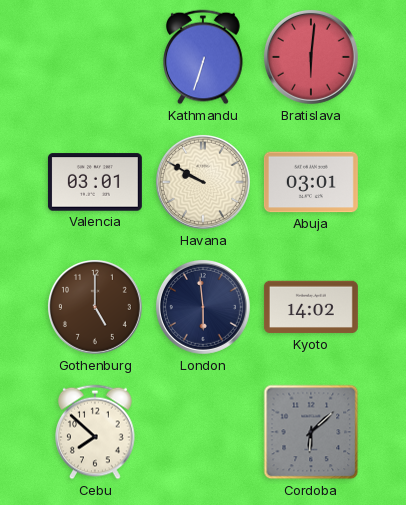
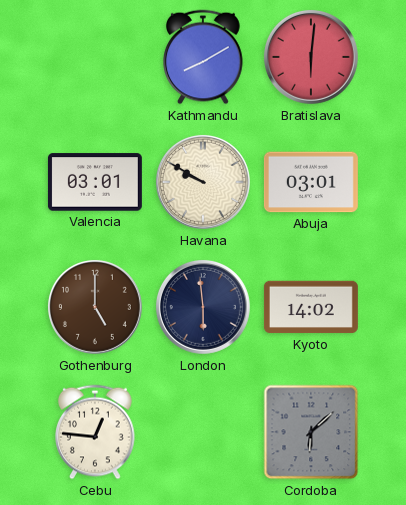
Kathmandu: 6:33 -> 8:10 (204, 57)
Cebu: 7:52 -> 12:46 (96, 432)
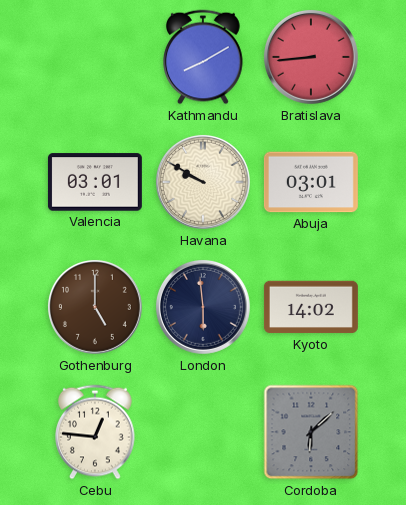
Bratislava: 6:01 -> 8:44 (311, 57)
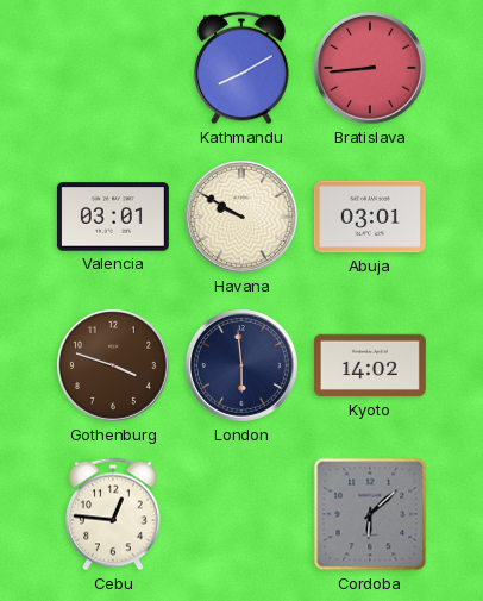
Gothenburg: 5:00 -> 3:48 (113, 365)
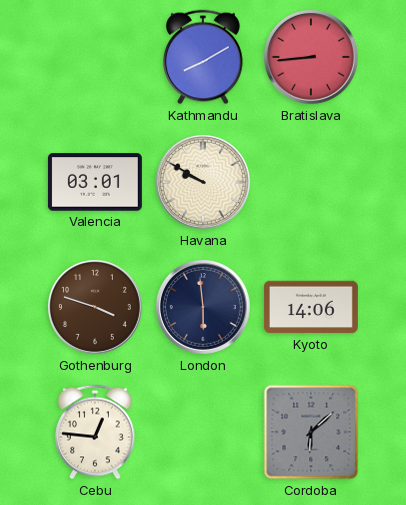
Abuja: 03:01 -> none (370, 217)
Kyoto: 14:02 -> 14:06 (311, 307)
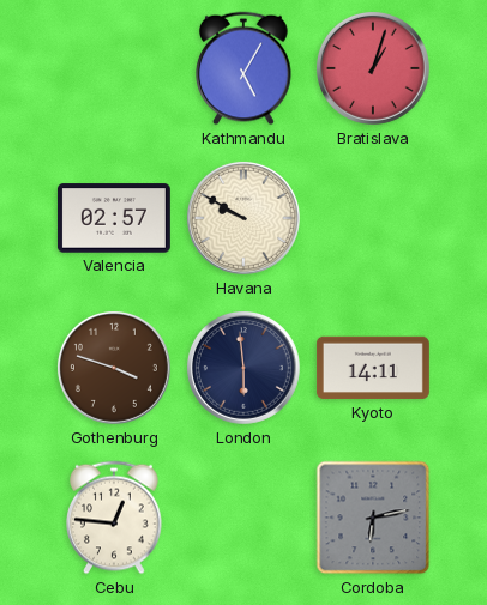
Kathmandu: 8:10 -> 5:05 (245, 68)
Bratislava: 8:44 -> 1:03 (373, 68)
Valencia: 03:01 -> 02:57 (114, 218)
Kyoto: 14:06 -> 14:11 (373, 368)
Cordoba: 6:08 -> 6:13 (373, 518)
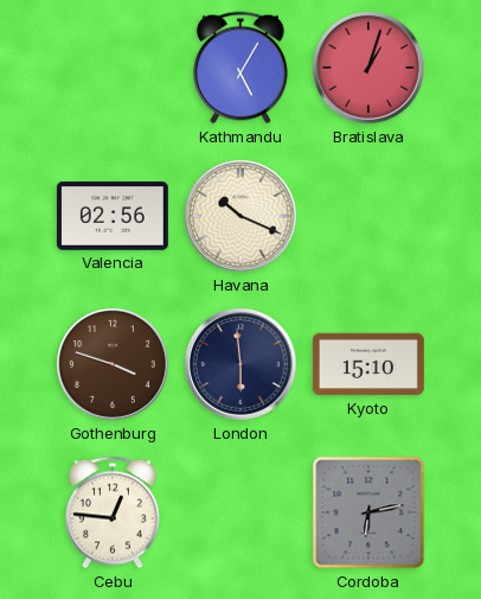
Valencia: 02:57 -> 02:56 (113, 216)
Havana: 9:50 -> 10:19 (240, 216)
Kyoto: 14:11 -> 15:10 (368, 364)
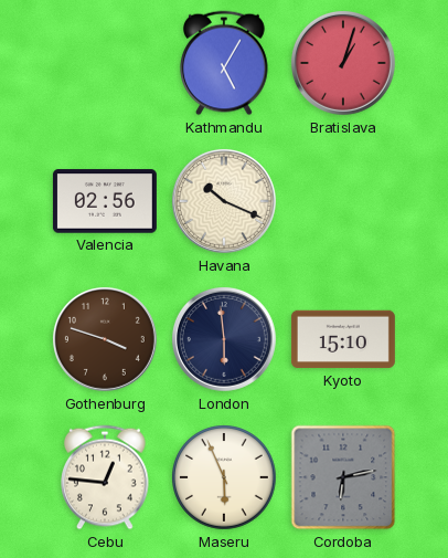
Maseru: none -> 5:56 (224, 477)
